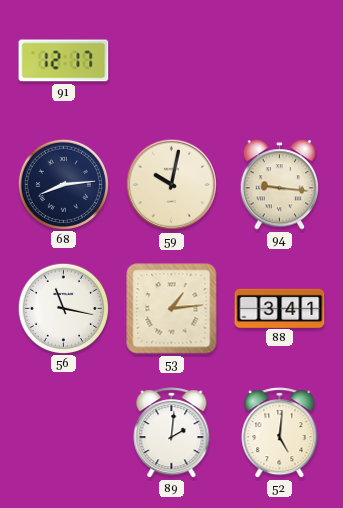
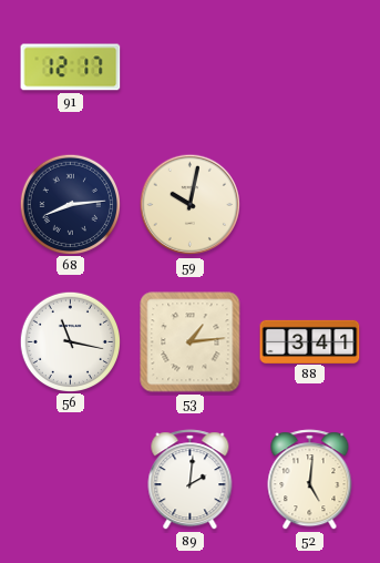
94: 9:16 -> none (280, 185)
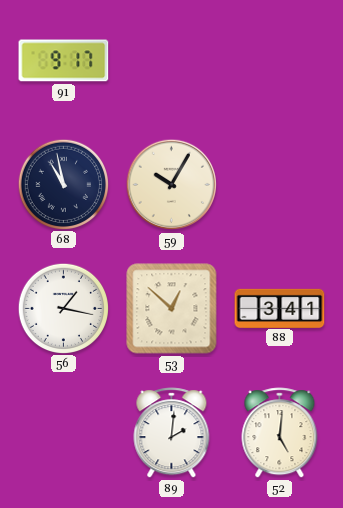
91: 12:17 -> 9:17 (64, 61)
68: 8:14 -> 10:58 (63, 184)
59: 10:02 -> 10:05 (172, 185)
56: 11:17 -> 1:17 (63, 308)
53: 1:14 -> 12:52 (172, 309)
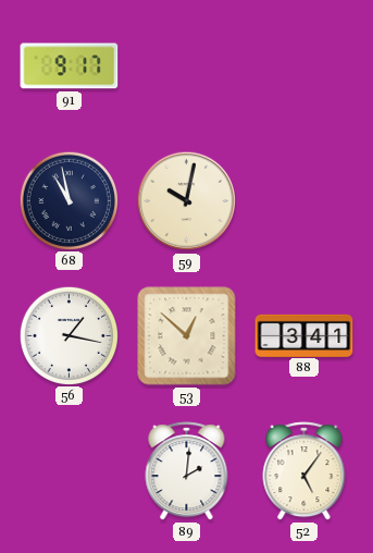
59: 10:05 -> 10:02 (187, 201)
52: 5:01 -> 5:06 (304, 471)
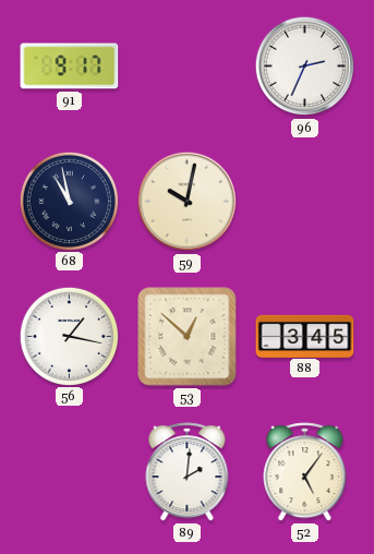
96: none -> 2:34 (305, 67)
88: 3:41 -> 3:45 (305, 336)
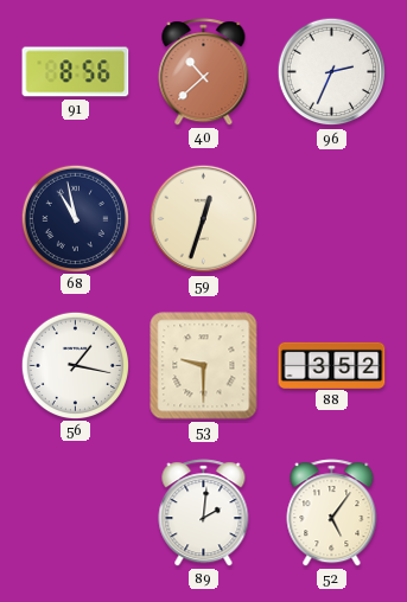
91: 9:17 -> 8:56 (76, 72)
40: none -> 10:38 (204, 72)
59: 10:02 -> 12:33 (204, 219)
53: 12:52 -> 9:30 (204, 366)
88: 3:45 -> 3:52 (332, 365)
